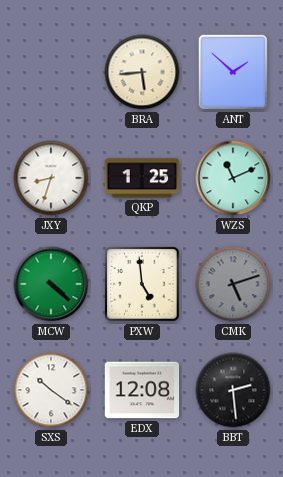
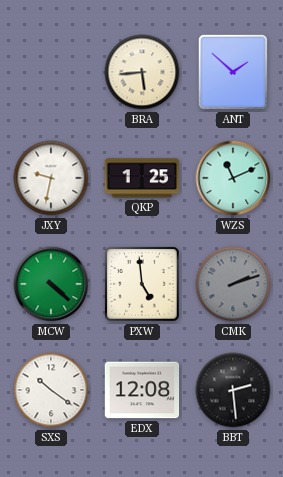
JXY: 8:33 -> 9:32 (51, 178)
CMK: 5:12 -> 2:12 (233, 284)
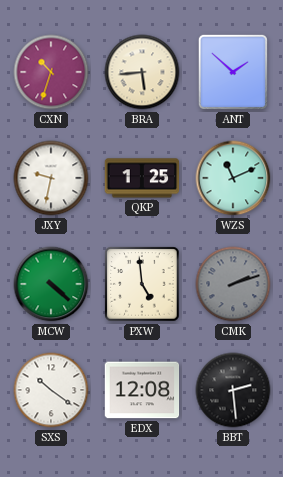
CXN: none -> 10:33 (51, 72)
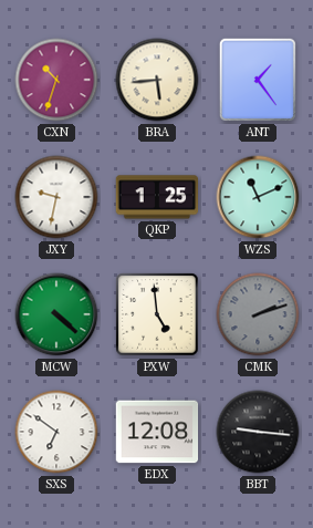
ANT: 1:52 -> 1:24 (258, 80)
SXS: 10:21 -> 6:51 (56, 432)
BBT: 2:29 -> 9:16 (258, 432)
